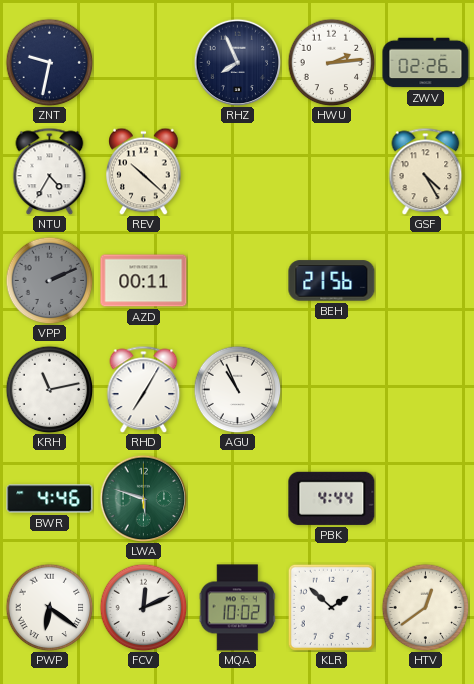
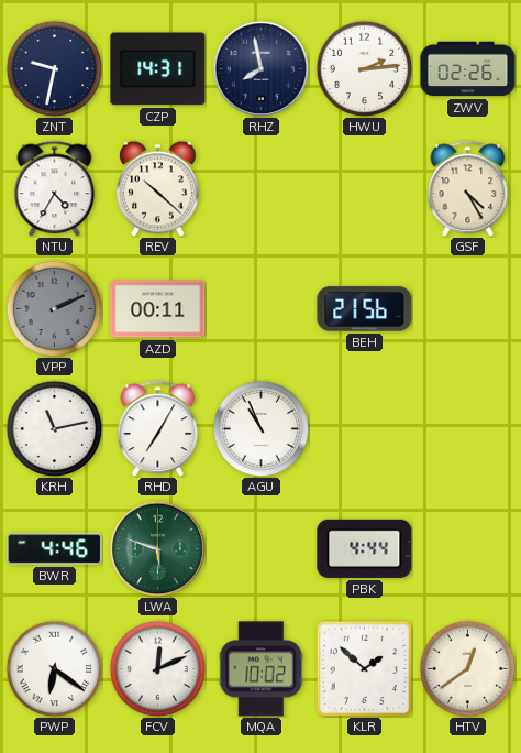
CZP: none -> 14:31 (158, 69)
RHZ: 7:56 -> 7:58 (260, 68)
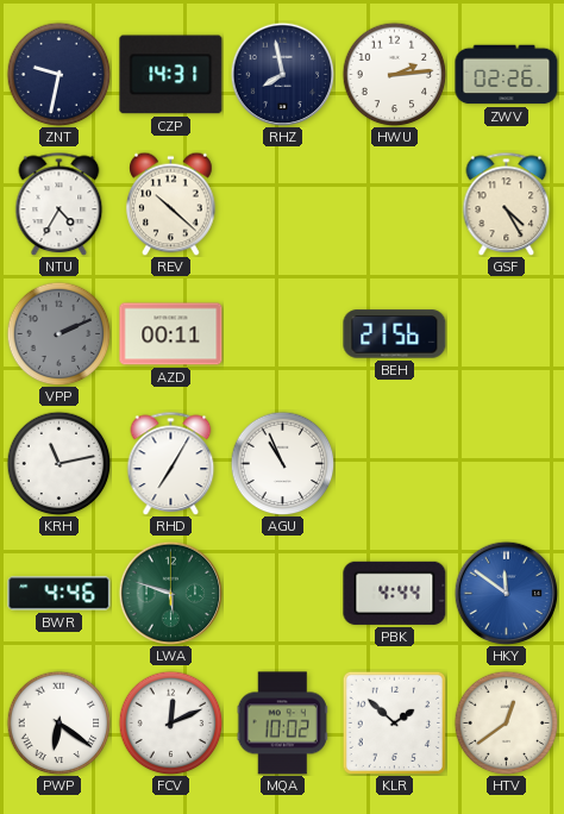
HKY: none -> 11:51 (506, 593)
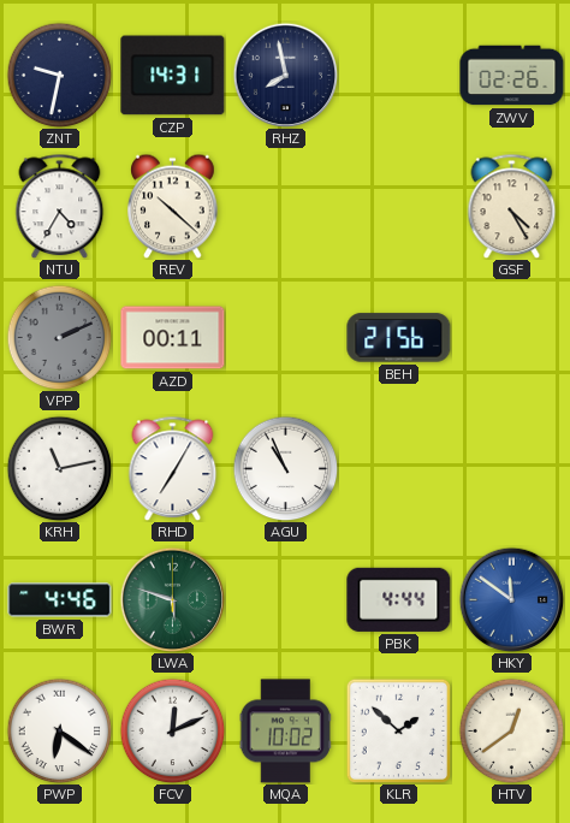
HWU: 2:14 -> none (394, 74)
